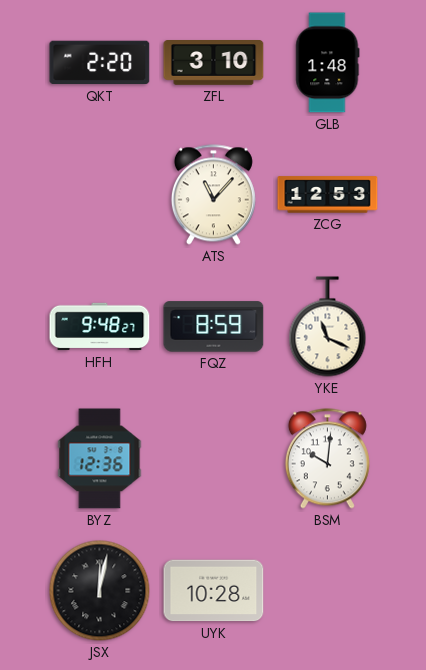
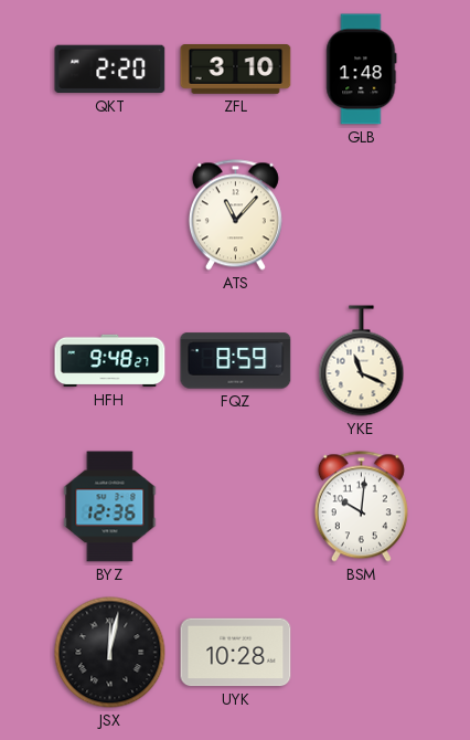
ZCG: 12:53 -> none (328, 195)
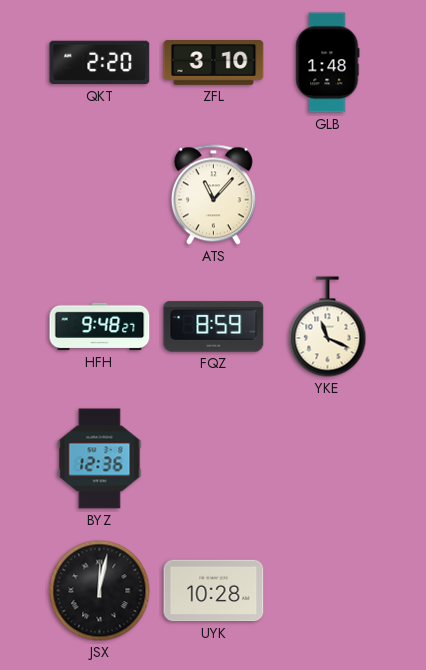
BSM: 10:01 -> none (361, 507)
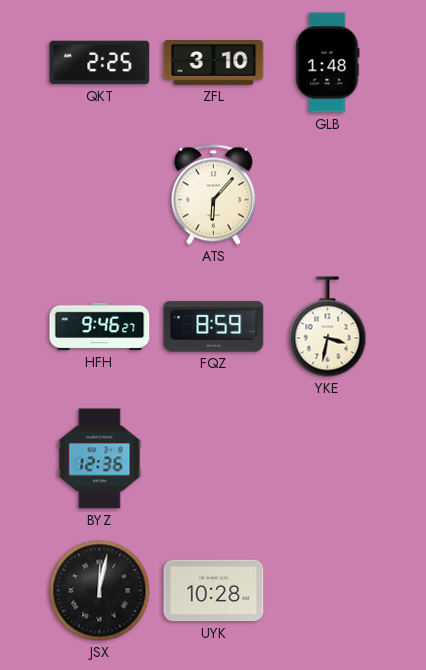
QKT: 2:20 -> 2:25 (100, 63)
ATS: 11:07 -> 6:07 (213, 195)
HFH: 9:48 -> 9:46 (100, 327)
YKE: 11:19 -> 3:32 (328, 327)
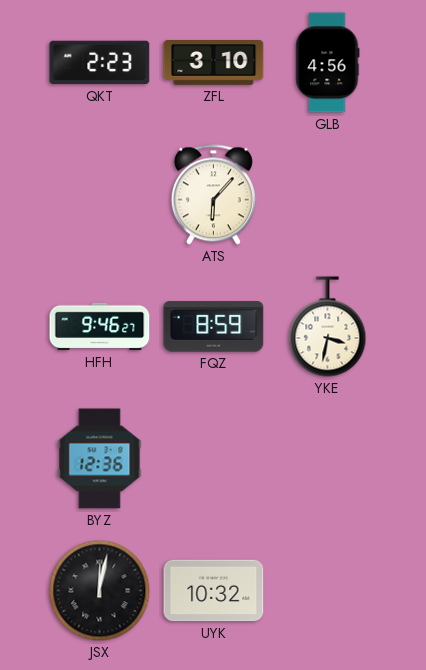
QKT: 2:25 -> 2:23 (100, 63)
GLB: 1:48 -> 4:56 (328, 63)
UYK: 10:28 -> 10:32 (214, 591)
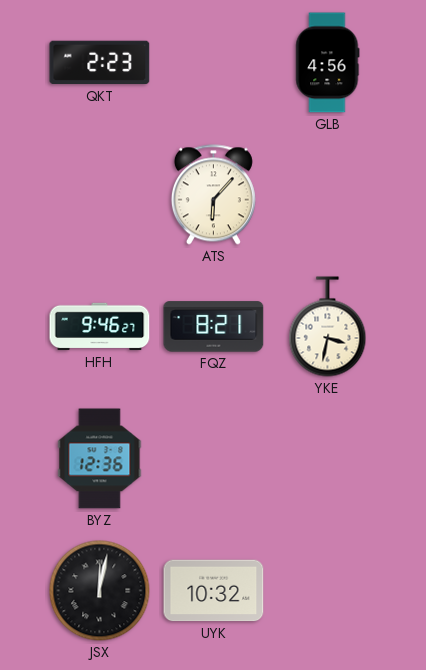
ZFL: 3:10 -> none (214, 63)
FQZ: 8:59 -> 8:21 (214, 327)
